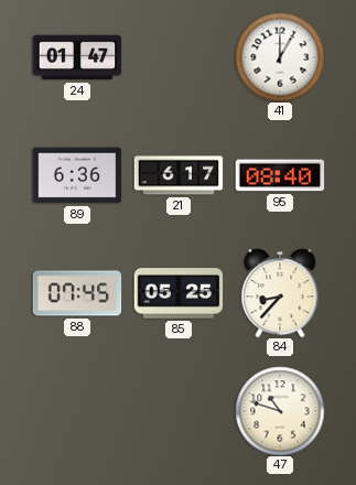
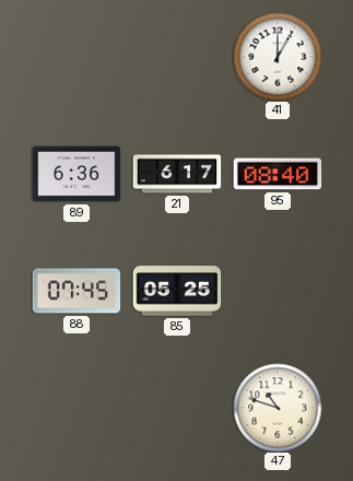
24: 01:47 -> none (77, 57)
84: 8:37 -> none (280, 293)
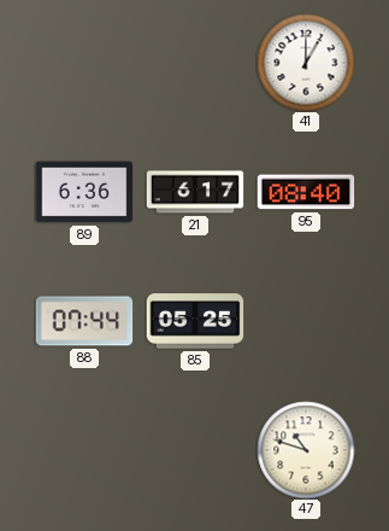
88: 07:45 -> 07:44 (84, 321)
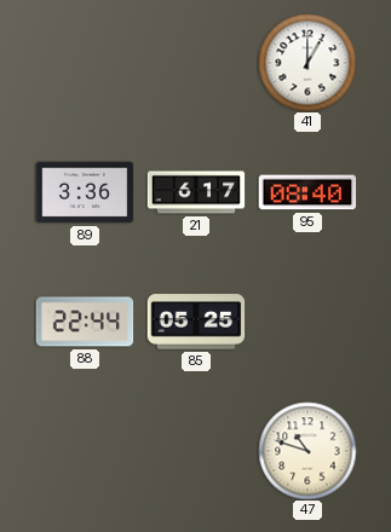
89: 6:36 -> 3:36 (85, 192)
88: 07:44 -> 22:44 (85, 322)
